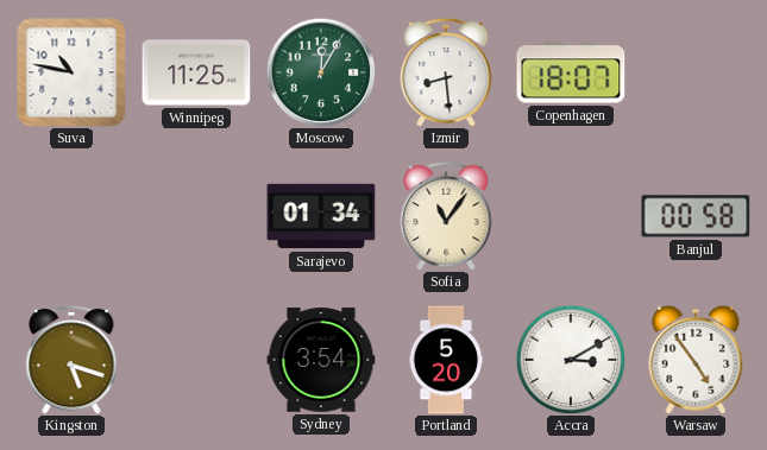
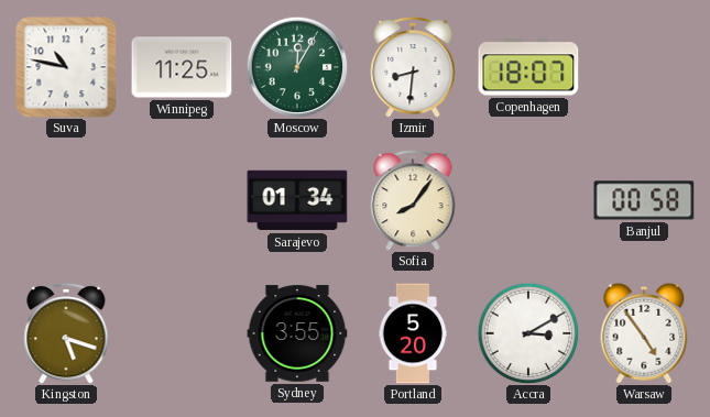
Izmir: 8:29 -> 8:31 (413, 67)
Sofia: 11:06 -> 8:06 (413, 200)
Sydney: 3:54 -> 3:55 (297, 333)
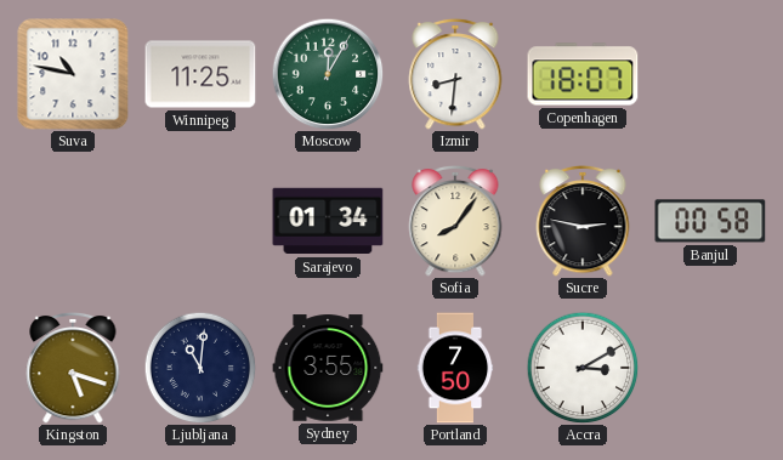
Sucre: none -> 2:47 (583, 221)
Ljubljana: none -> 11:01 (200, 368)
Portland: 5:20 -> 7:50 (455, 368)
Warsaw: 4:54 -> none (644, 333)
